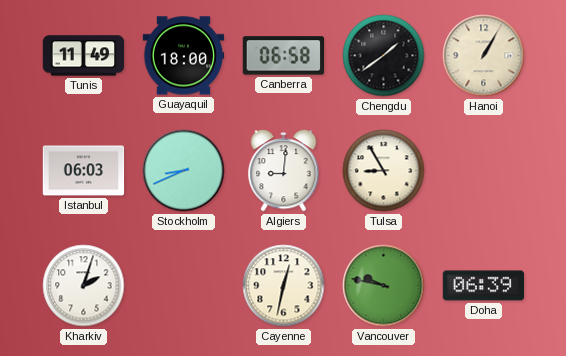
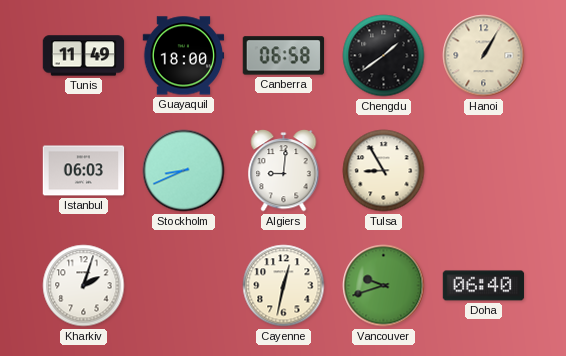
Vancouver: 9:47 -> 9:42 (384, 286)
Doha: 06:39 -> 06:40 (484, 286)
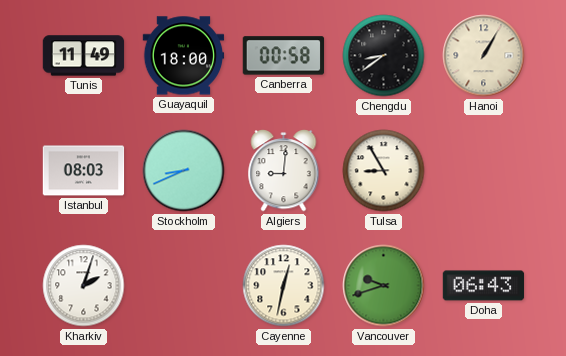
Canberra: 06:58 -> 00:58 (284, 56)
Chengdu: 1:39 -> 8:39 (384, 56)
Istanbul: 06:03 -> 08:03 (84, 171)
Doha: 06:40 -> 06:43 (484, 286)
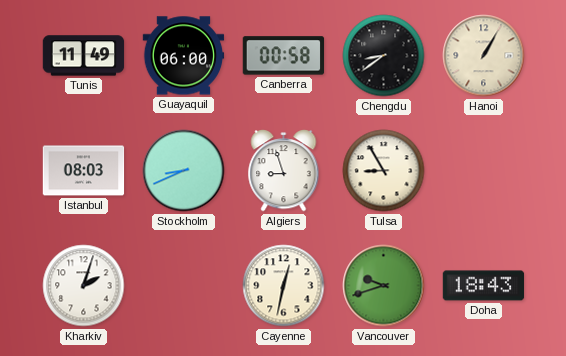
Guayaquil: 18:00 -> 06:00 (184, 56)
Algiers: 9:01 -> 8:57 (284, 171)
Doha: 06:43 -> 18:43 (484, 286)
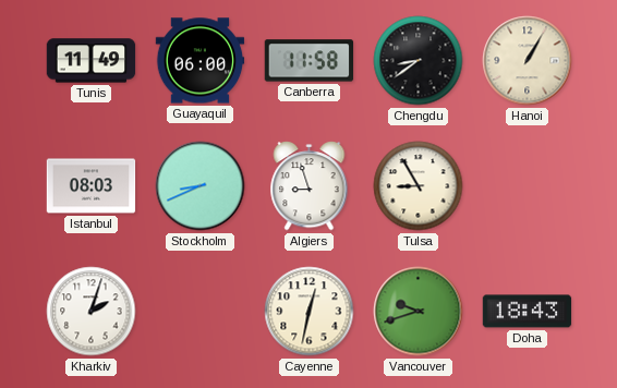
Canberra: 00:58 -> 11:58 (310, 61)
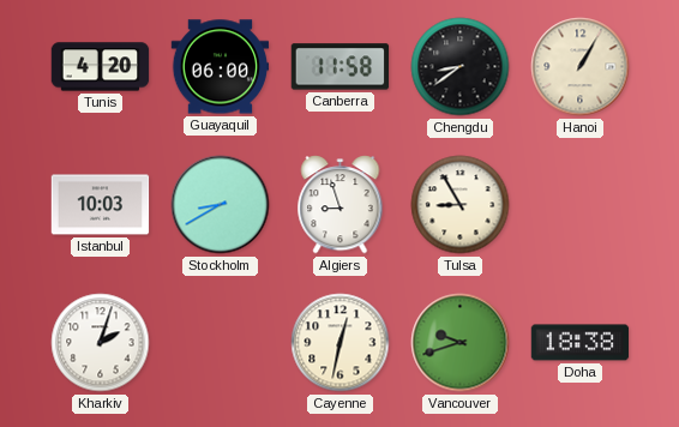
Tunis: 11:49 -> 4:20 (101, 67)
Istanbul: 08:03 -> 10:03 (101, 205)
Stockholm: 8:41 -> 8:40 (221, 205)
Doha: 18:43 -> 18:38 (581, 343)
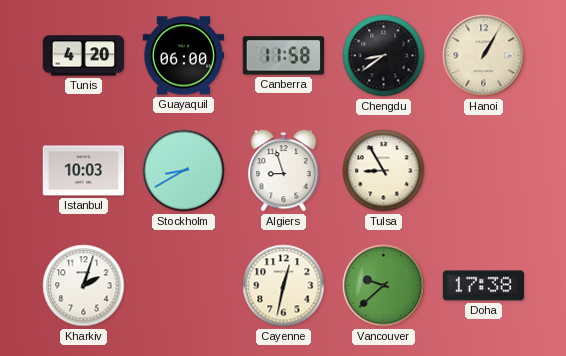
Vancouver: 9:42 -> 9:38 (384, 286)
Doha: 18:38 -> 17:38 (484, 286)
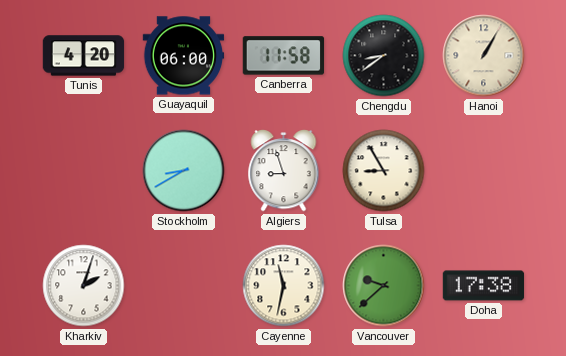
Istanbul: 10:03 -> none (84, 171)
Cayenne: 12:32 -> 11:32 (284, 286)
